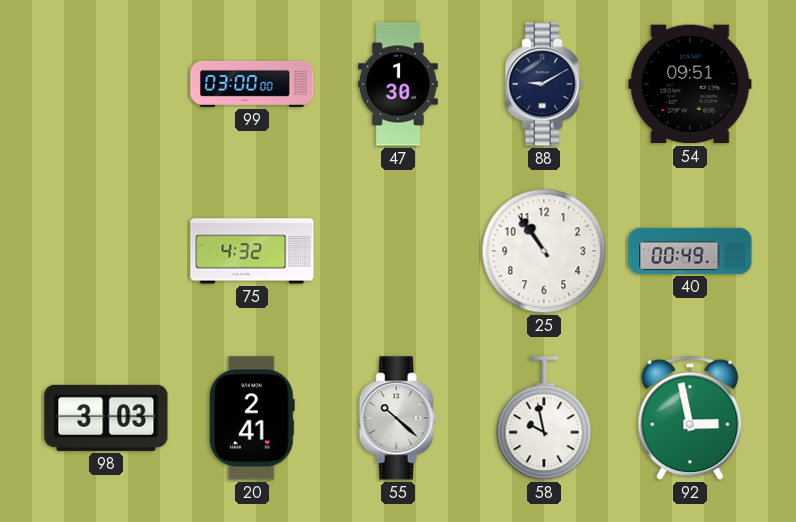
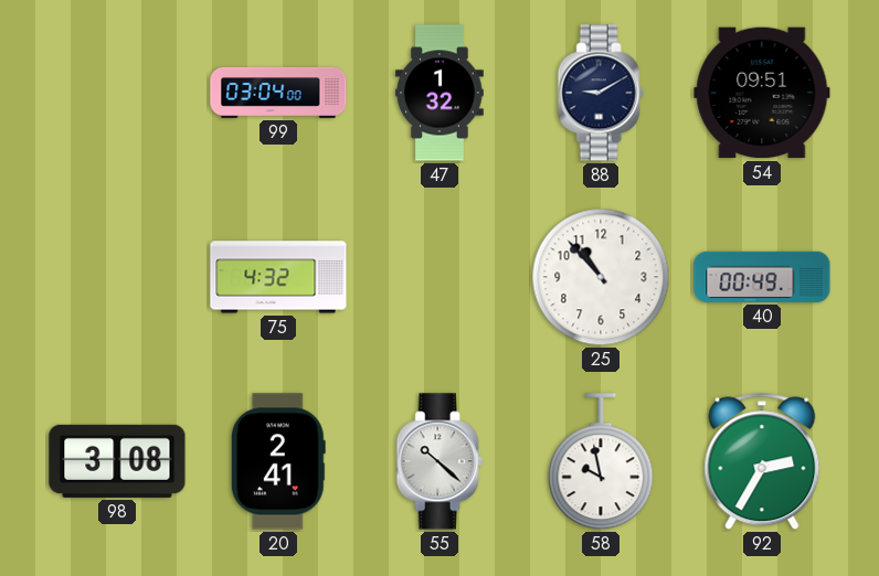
99: 03:00 -> 03:04 (278, 93)
47: 1:30 -> 1:32 (439, 93)
25: 10:54 -> 10:53 (601, 277)
98: 3:03 -> 3:08 (117, 461)
92: 2:58 -> 2:35 (762, 461)
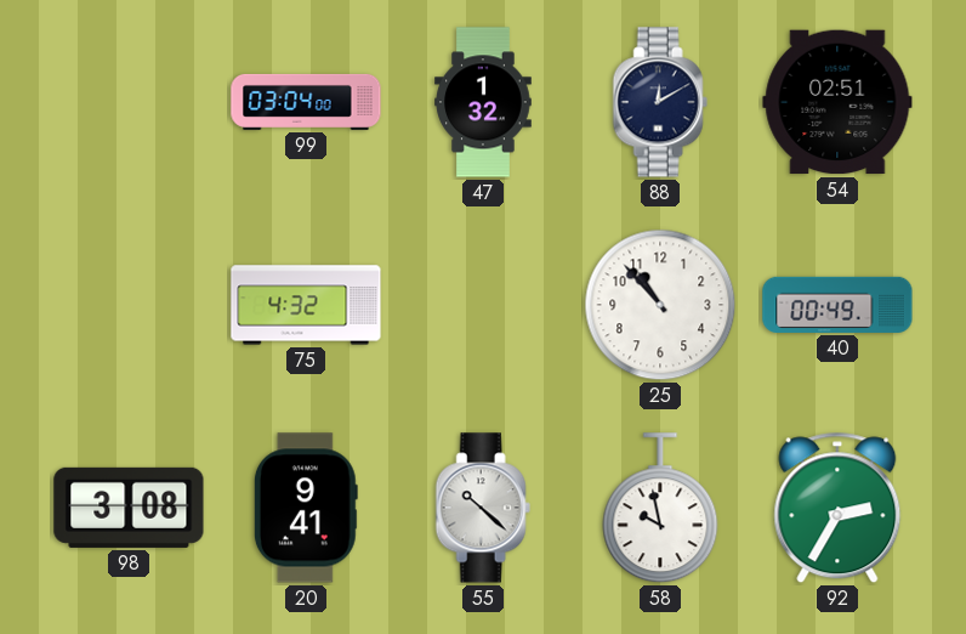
88: 9:10 -> 12:10 (660, 102)
54: 09:51 -> 02:51 (837, 102)
20: 2:41 -> 9:41 (306, 508)
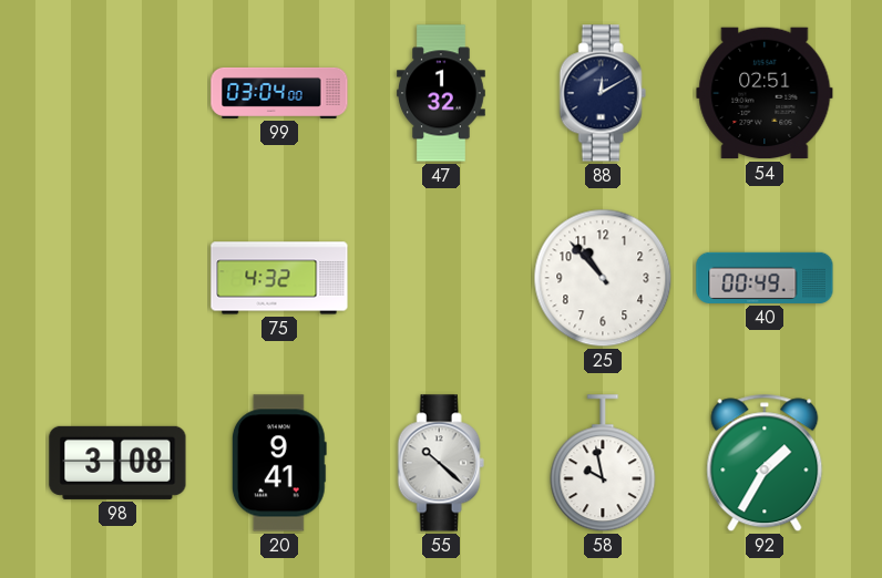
92: 2:35 -> 1:35 (765, 463)
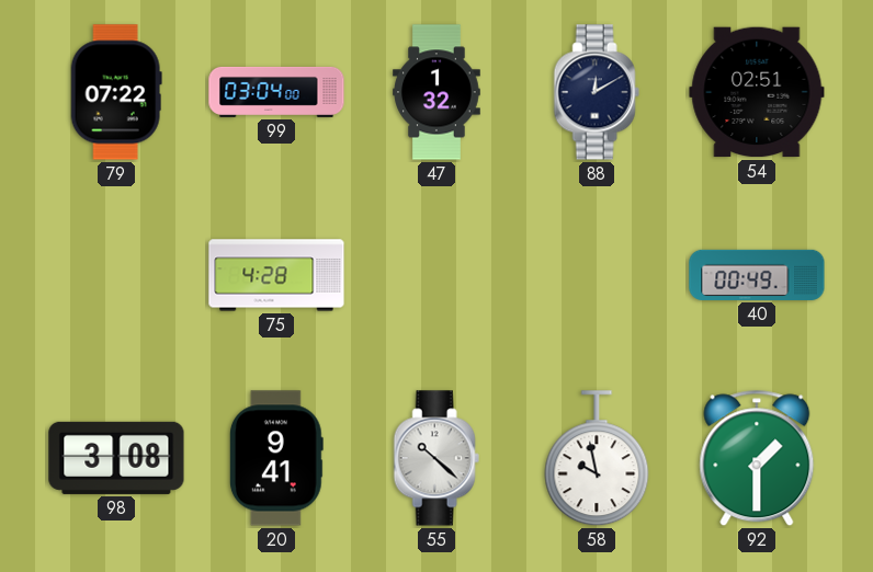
79: none -> 07:22 (116, 92)
75: 4:32 -> 4:28 (276, 275)
25: 10:53 -> none (603, 278)
92: 1:35 -> 1:30 (757, 458)
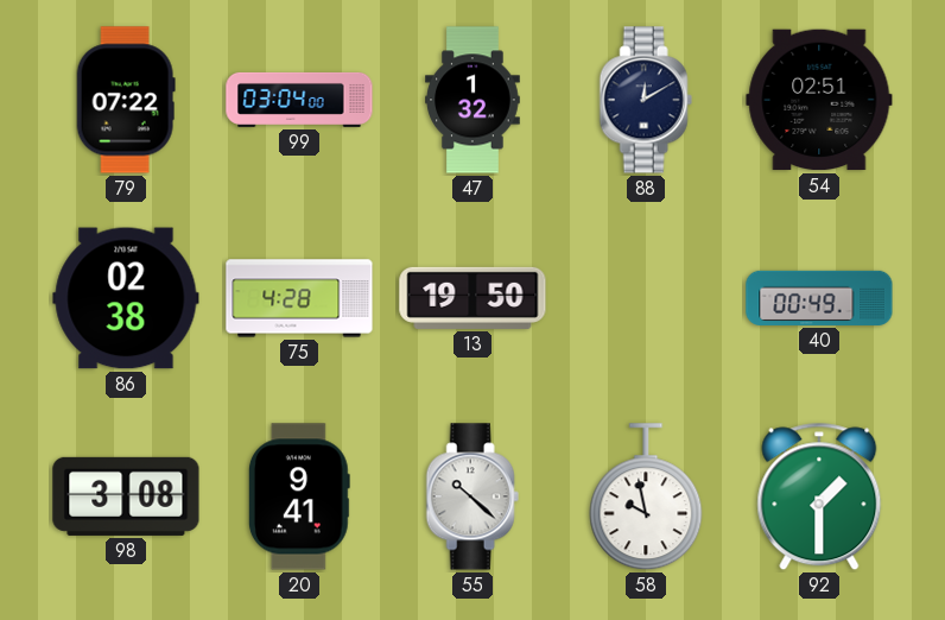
86: none -> 02:38 (126, 298)
13: none -> 19:50 (472, 298)
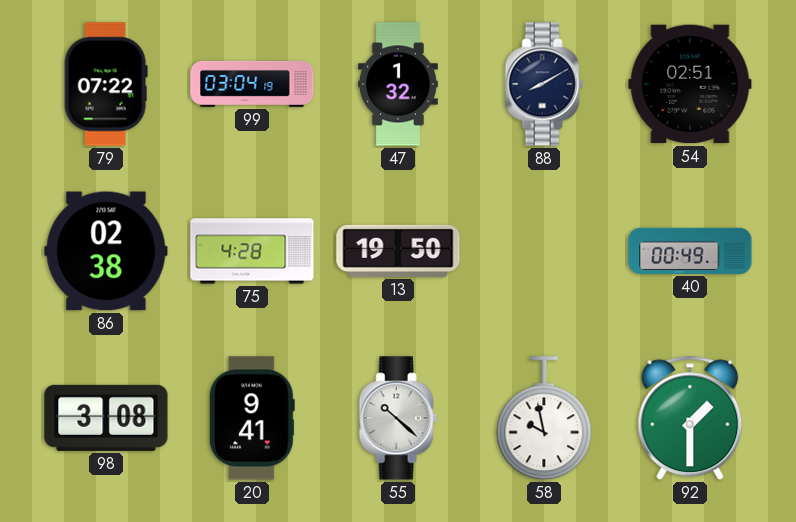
99: 03:04:00 -> 03:04:19 (252, 84)
88: 12:10 -> 8:10 (544, 84)
